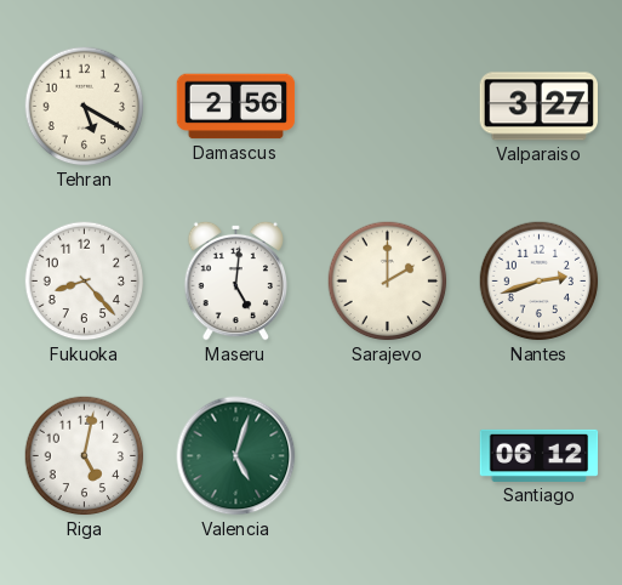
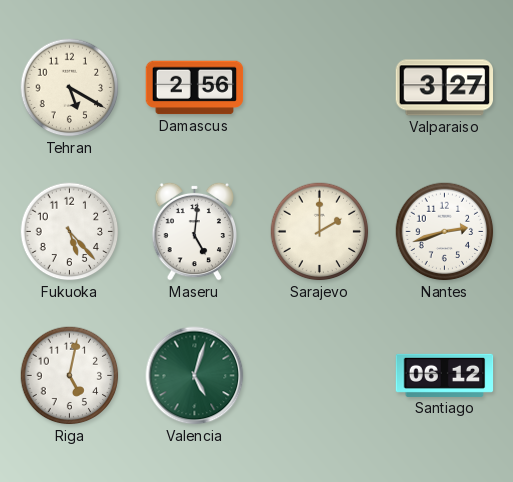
Fukuoka: 8:23 -> 5:23 (70, 232)
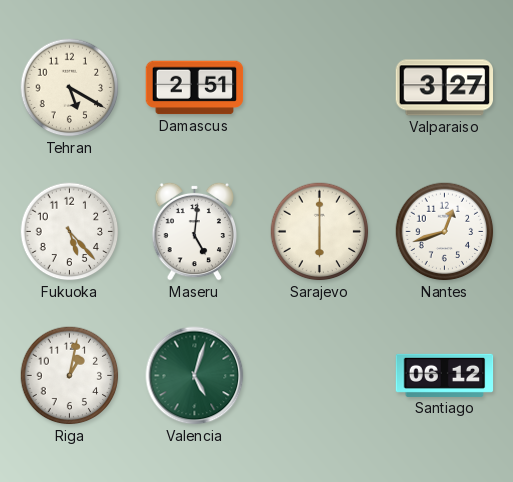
Damascus: 2:56 -> 2:51 (195, 88)
Sarajevo: 2:00 -> 6:00 (320, 232)
Nantes: 2:42 -> 12:42 (445, 232)
Riga: 5:02 -> 1:02 (70, 376)
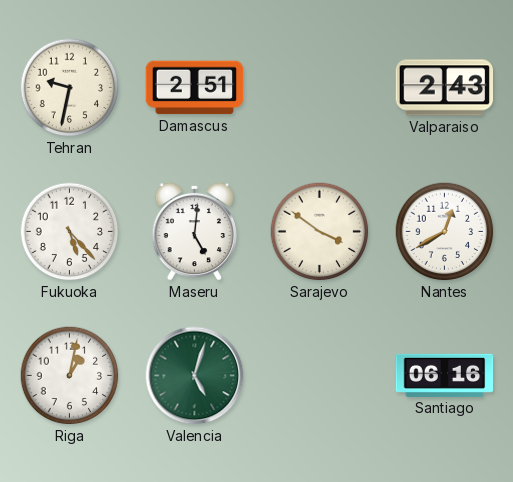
Tehran: 5:20 -> 9:32 (70, 88)
Valparaiso: 3:27 -> 2:43 (444, 88)
Sarajevo: 6:00 -> 3:51 (320, 232)
Nantes: 12:42 -> 12:40 (445, 232)
Santiago: 06:12 -> 06:16 (445, 375)
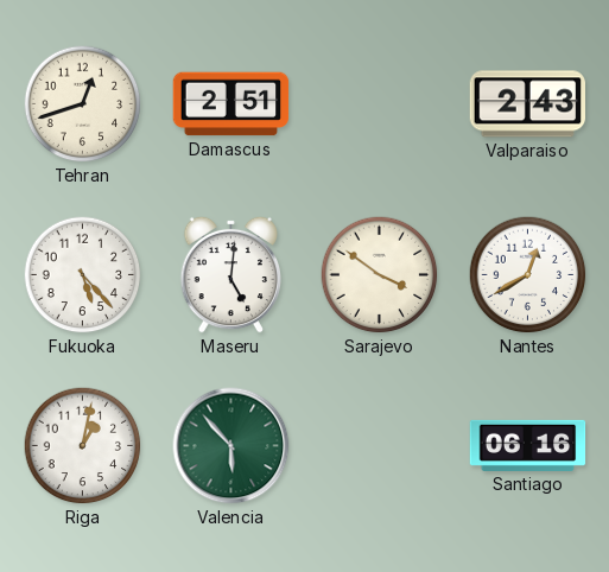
Tehran: 9:32 -> 12:42 (83, 104)
Valencia: 5:03 -> 5:53 (231, 446)
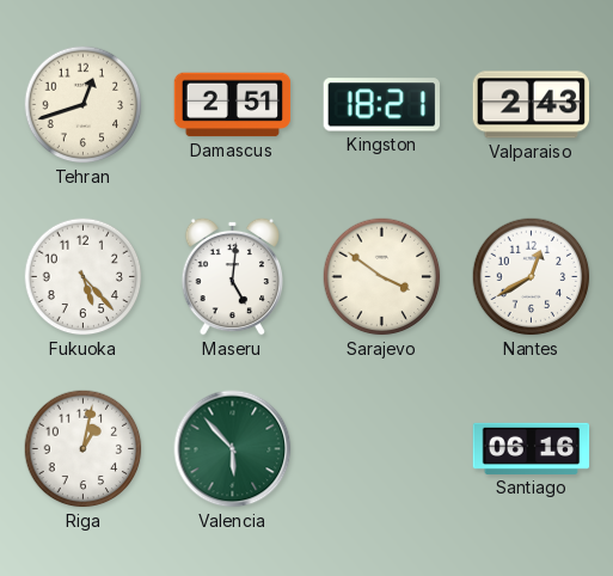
Kingston: none -> 18:21 (381, 105)
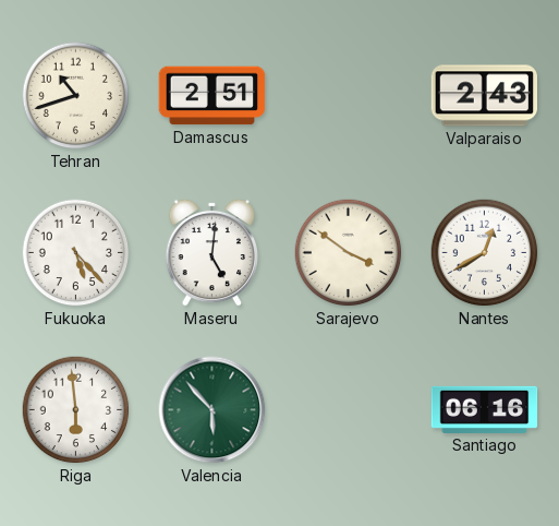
Tehran: 12:42 -> 10:42 (76, 96)
Kingston: 18:21 -> none (381, 105)
Riga: 1:02 -> 5:59 (76, 410)
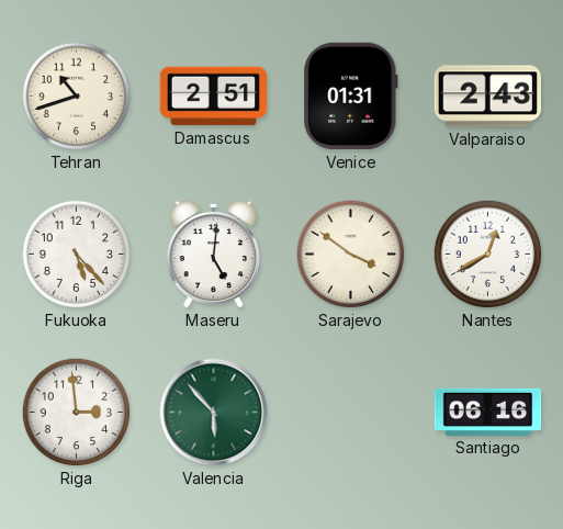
Venice: none -> 01:31 (351, 97)
Riga: 5:59 -> 2:59 (77, 413)
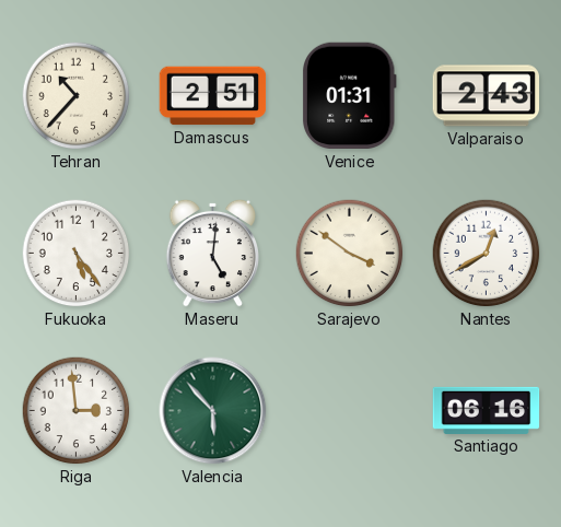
Tehran: 10:42 -> 10:37 (77, 96)
Fukuoka: 5:23 -> 5:24 (77, 254)
